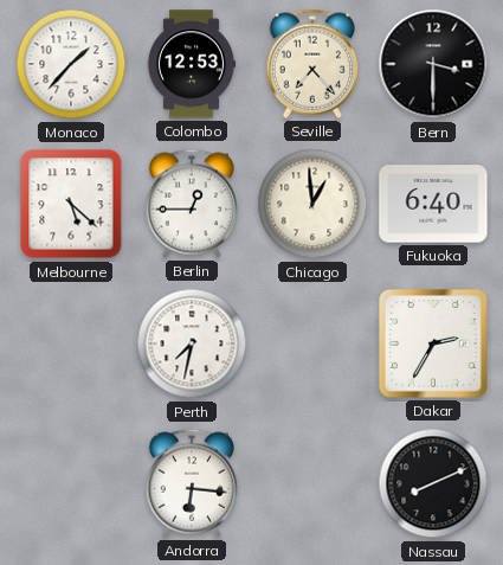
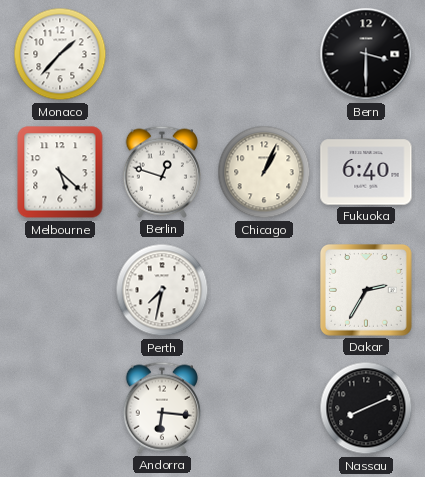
Colombo: 12:53 -> none (192, 64)
Seville: 7:23 -> none (311, 64)
Berlin: 12:45 -> 12:48 (161, 172)
Chicago: 12:59 -> 1:04 (264, 172)
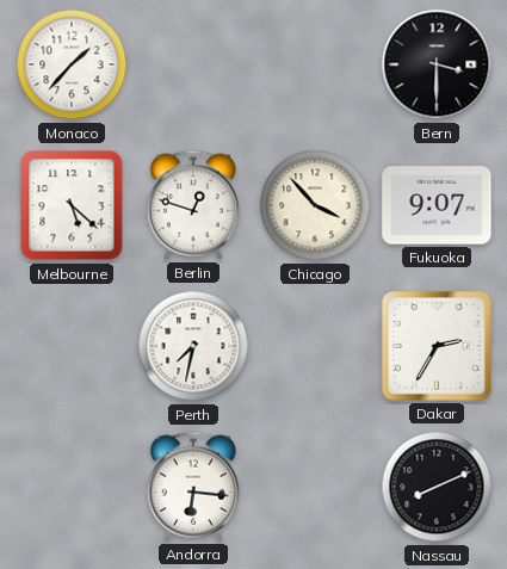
Chicago: 1:04 -> 3:53 (315, 205)
Fukuoka: 6:40 -> 9:07 (437, 205)
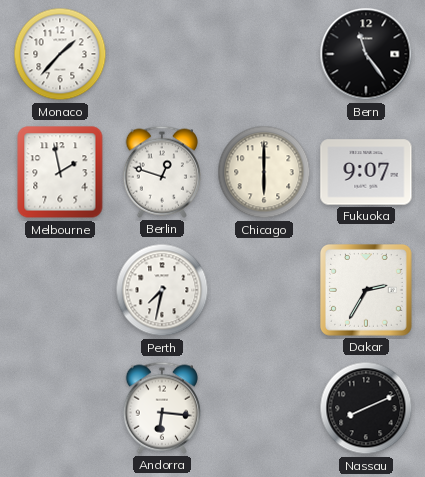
Bern: 3:30 -> 11:24 (366, 54)
Melbourne: 5:22 -> 1:58 (60, 172)
Chicago: 3:53 -> 6:00 (264, 172)
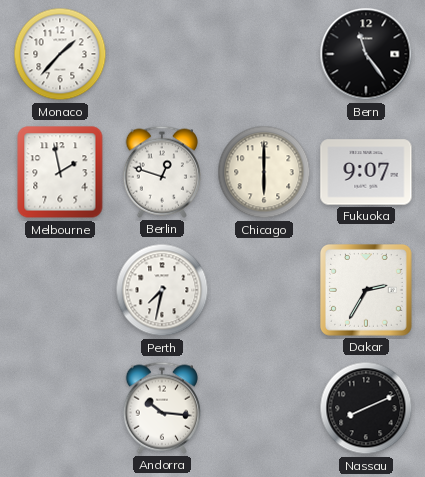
Andorra: 6:16 -> 10:16 (161, 408)
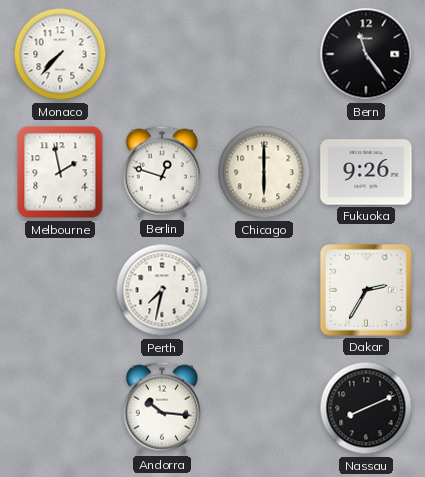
Monaco: 1:37 -> 7:37 (60, 54)
Fukuoka: 9:07 -> 9:26 (366, 172)
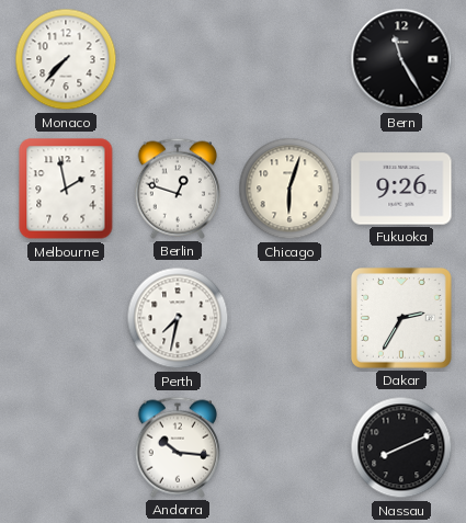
Bern: 11:24 -> 11:25 (401, 59)
Chicago: 6:00 -> 6:03 (289, 189)
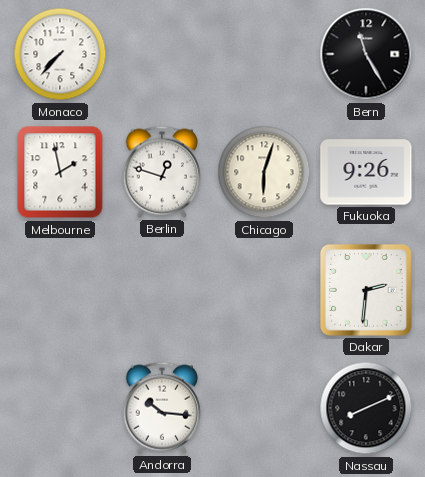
Perth: 7:32 -> none (178, 318)
Dakar: 2:35 -> 2:31 (367, 291)
